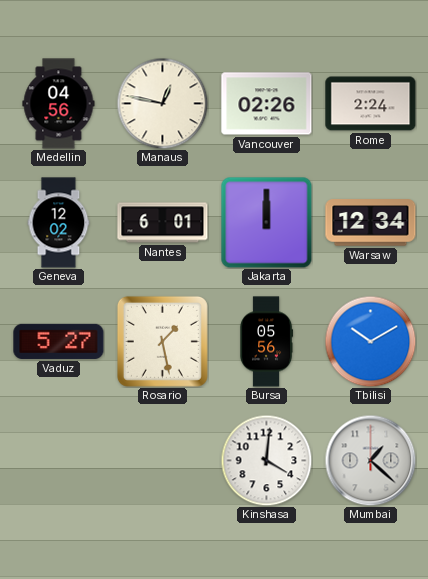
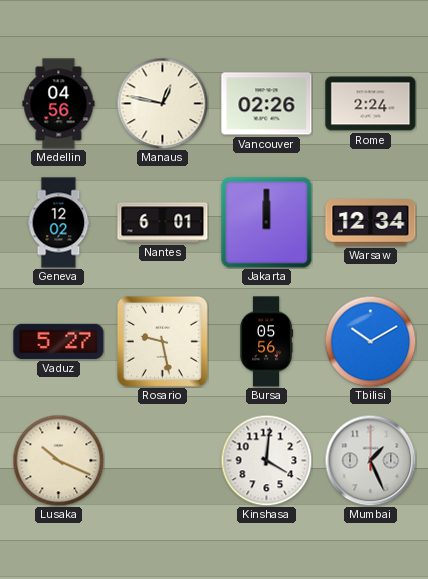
Rosario: 1:28 -> 9:28 (162, 341)
Lusaka: none -> 10:19 (58, 460)
Mumbai: 1:22 -> 1:26 (370, 460)
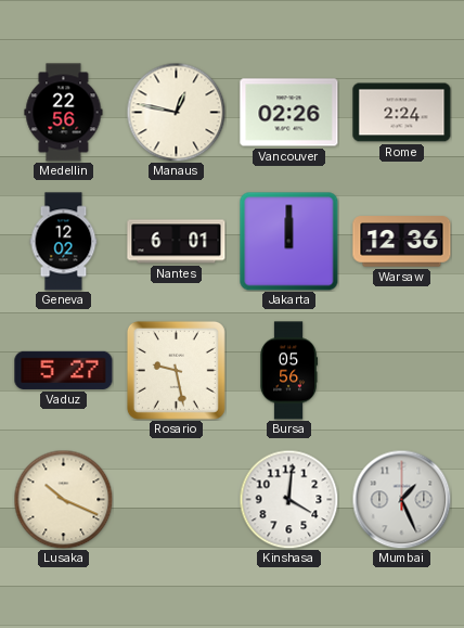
Medellin: 04:56 -> 22:56 (64, 113)
Warsaw: 12:34 -> 12:36 (402, 242)
Tbilisi: 10:10 -> none (370, 341)
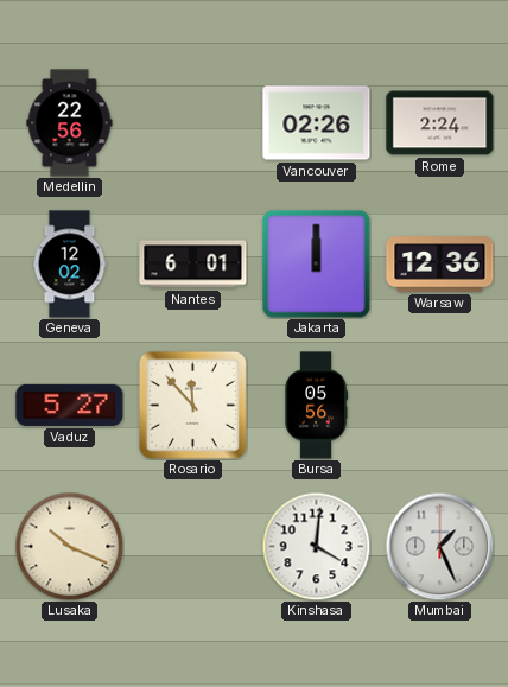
Manaus: 12:47 -> none (176, 112)
Rosario: 9:28 -> 11:53 (192, 405)
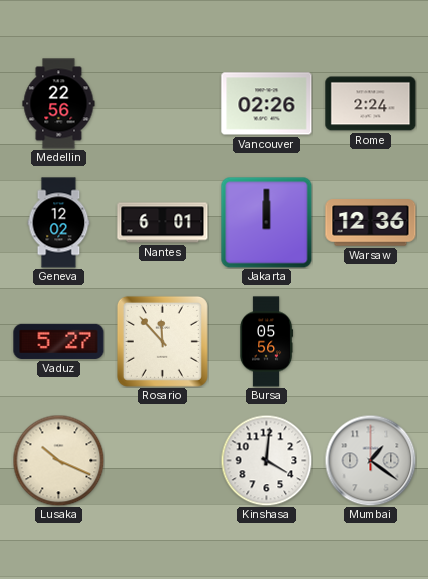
Mumbai: 1:26 -> 1:21 (370, 460)
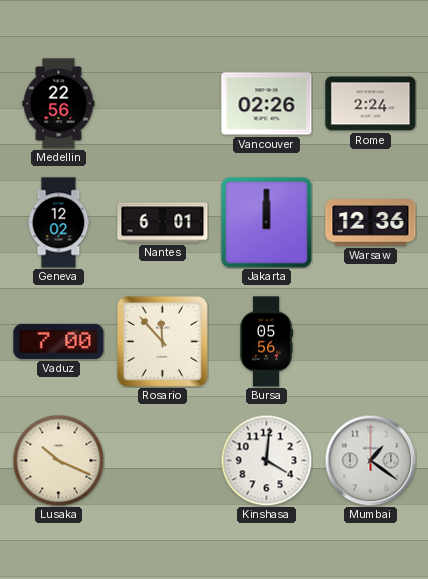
Vaduz: 5:27 -> 7:00 (59, 341)
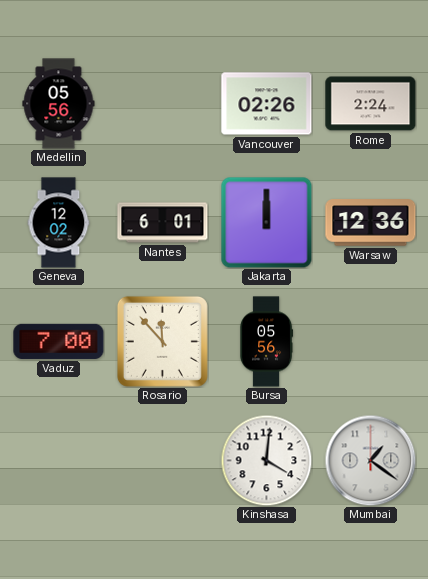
Medellin: 22:56 -> 05:56 (59, 104)
Lusaka: 10:19 -> none (58, 460)
